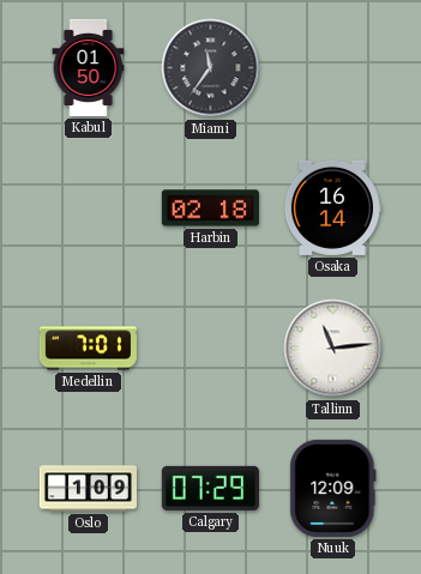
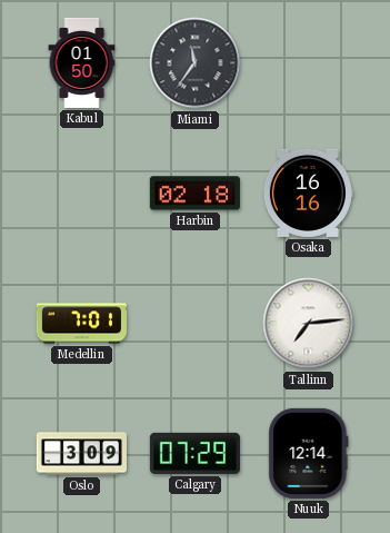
Osaka: 16:14 -> 16:16 (308, 193)
Tallinn: 11:14 -> 7:14 (309, 324)
Oslo: 1:09 -> 3:09 (81, 454)
Nuuk: 12:09 -> 12:14 (309, 453)
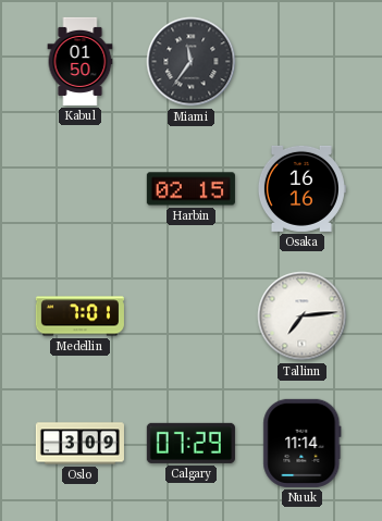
Harbin: 02:18 -> 02:15 (190, 189)
Nuuk: 12:14 -> 11:14 (303, 443)
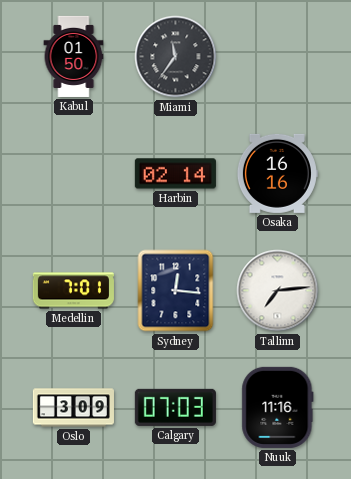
Harbin: 02:15 -> 02:14 (175, 174)
Sydney: none -> 12:16 (176, 291)
Calgary: 07:29 -> 07:03 (175, 407)
Nuuk: 11:14 -> 11:16 (278, 407)
